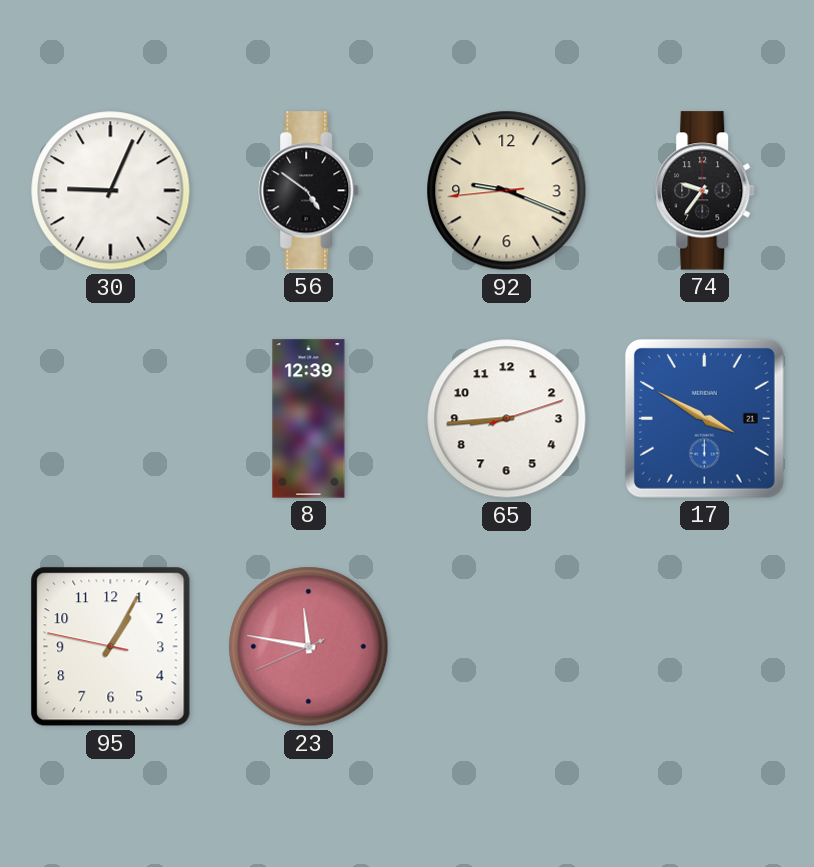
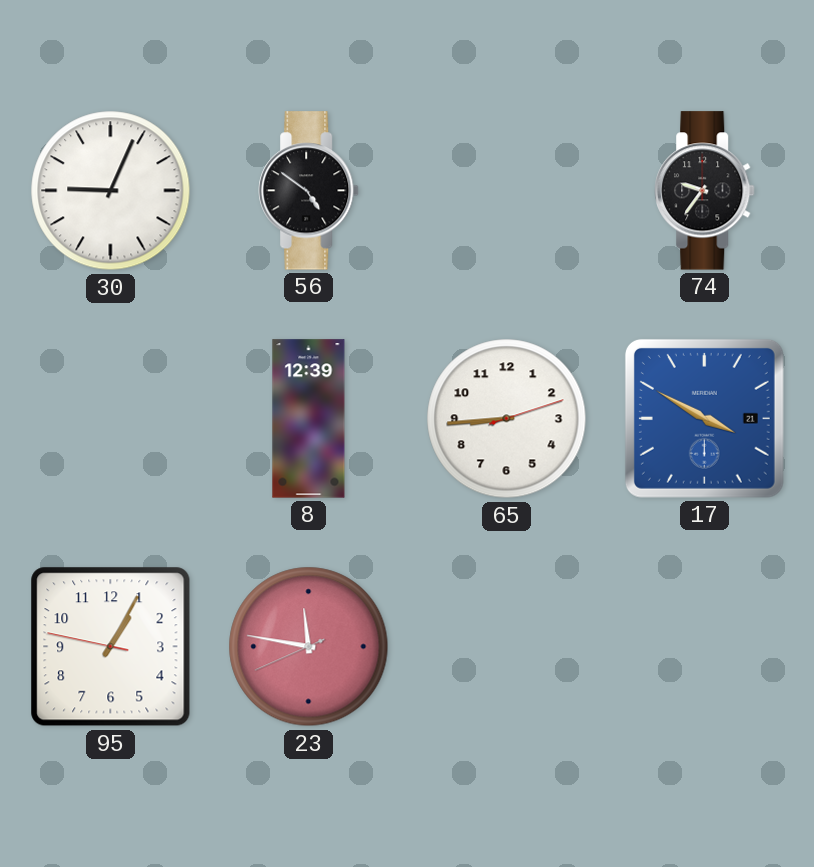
92: 9:18 -> none (507, 191)
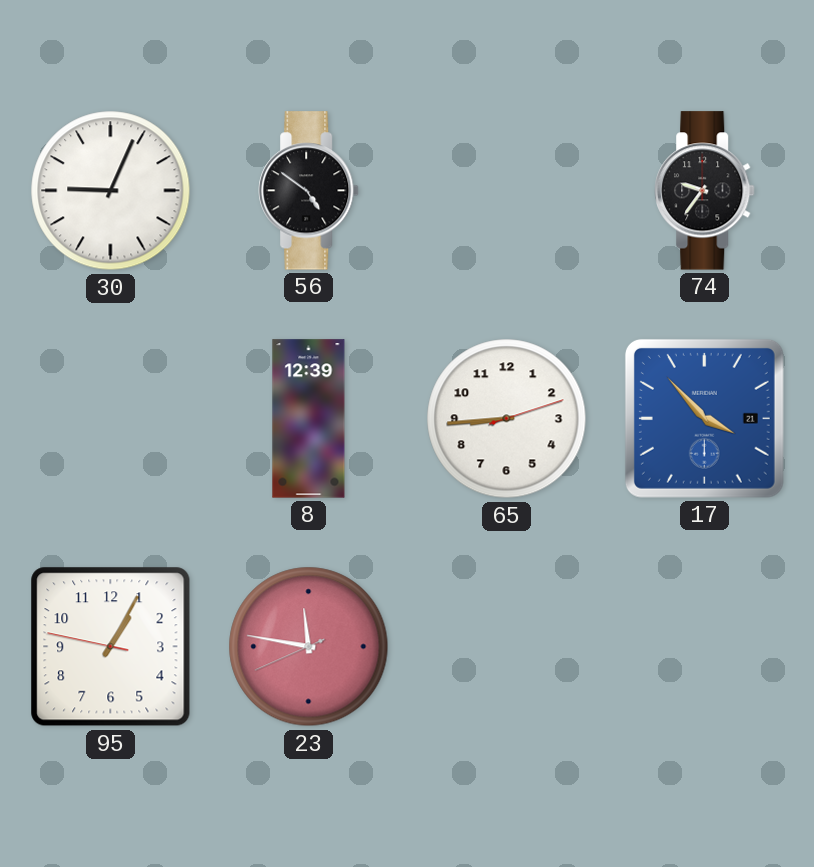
17: 3:50 -> 3:53 (704, 418)
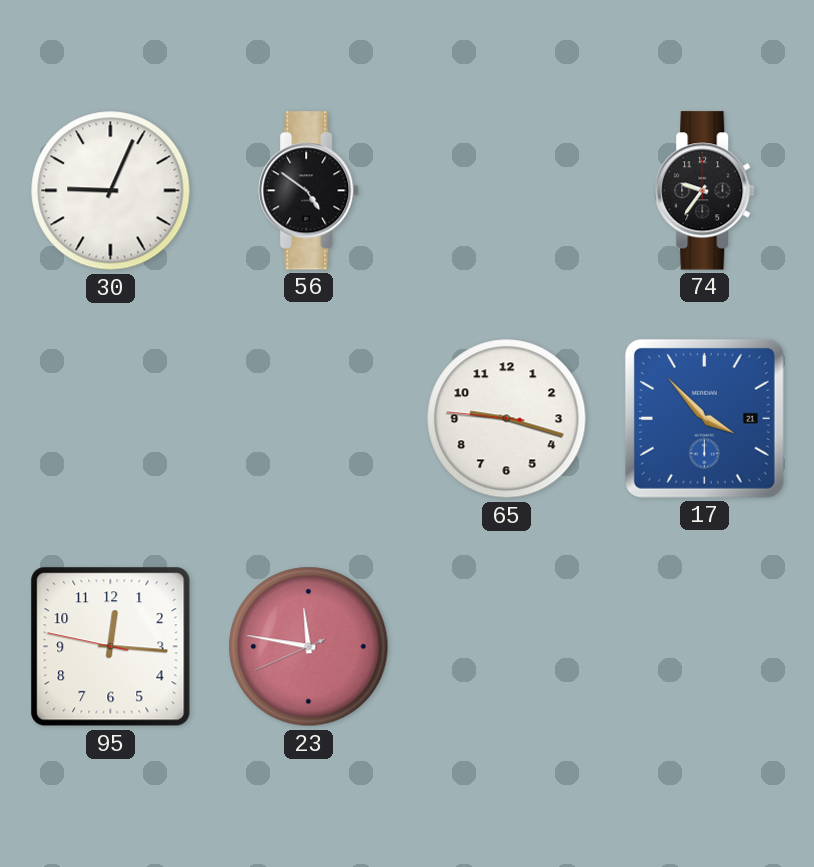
8: 12:39 -> none (309, 419)
65: 8:44 -> 9:17 (507, 419)
95: 1:04 -> 12:15 (111, 647)
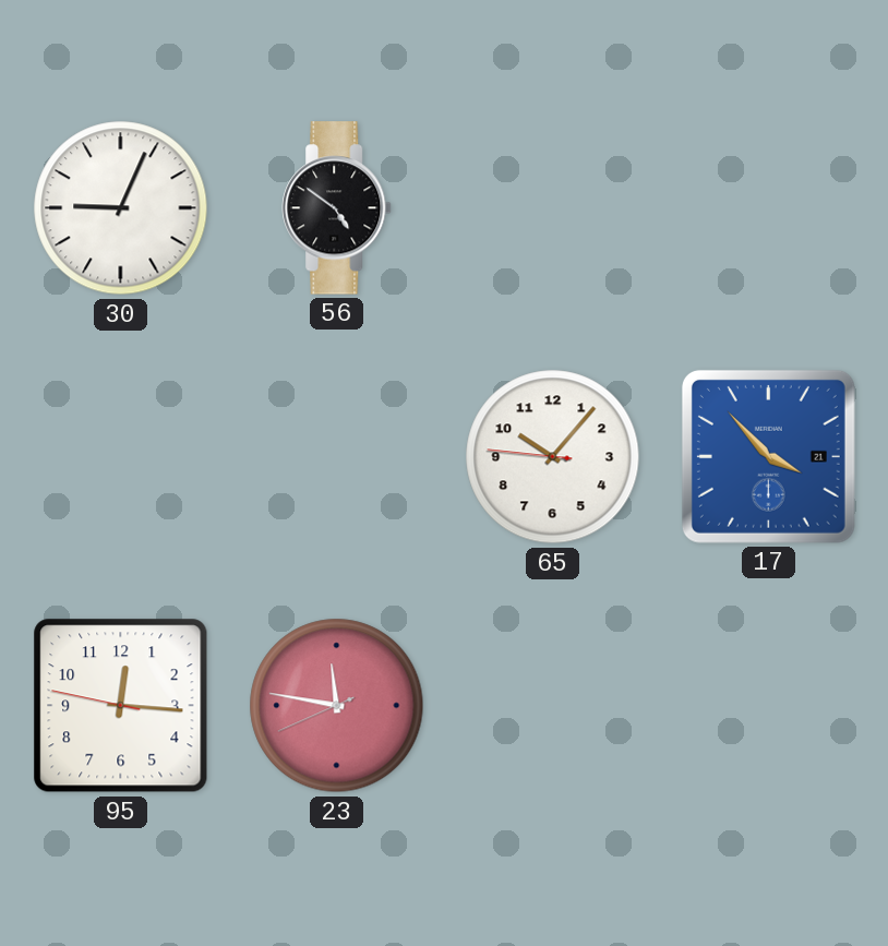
74: 9:36 -> none (705, 191)
65: 9:17 -> 10:06 (553, 457)
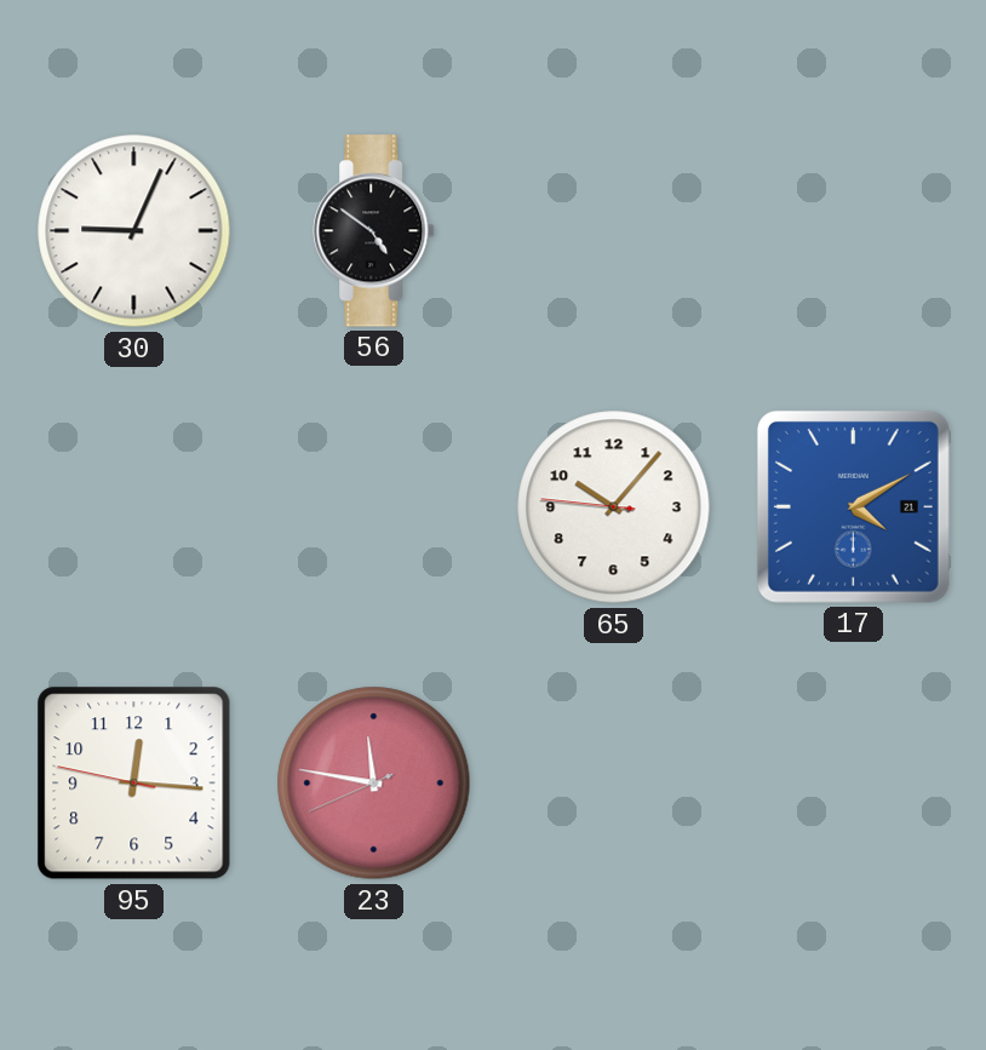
17: 3:53 -> 4:10 (853, 506)
